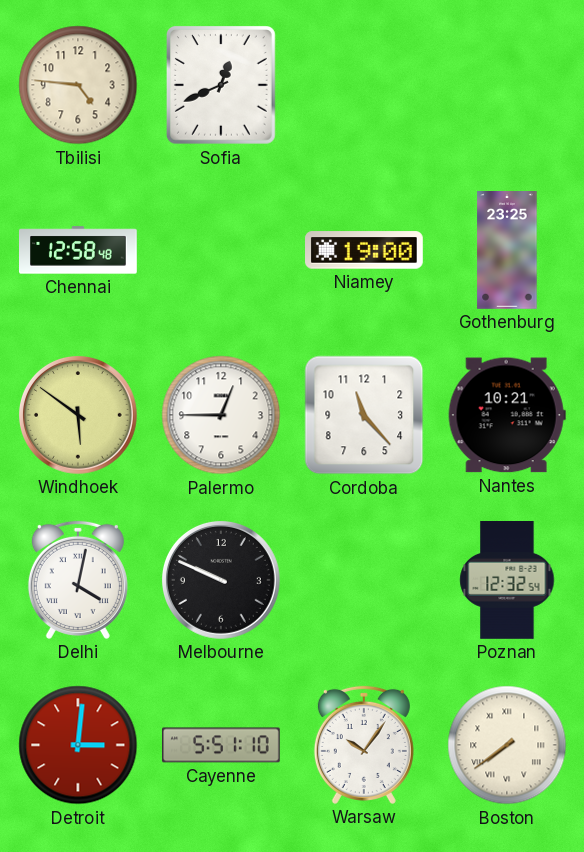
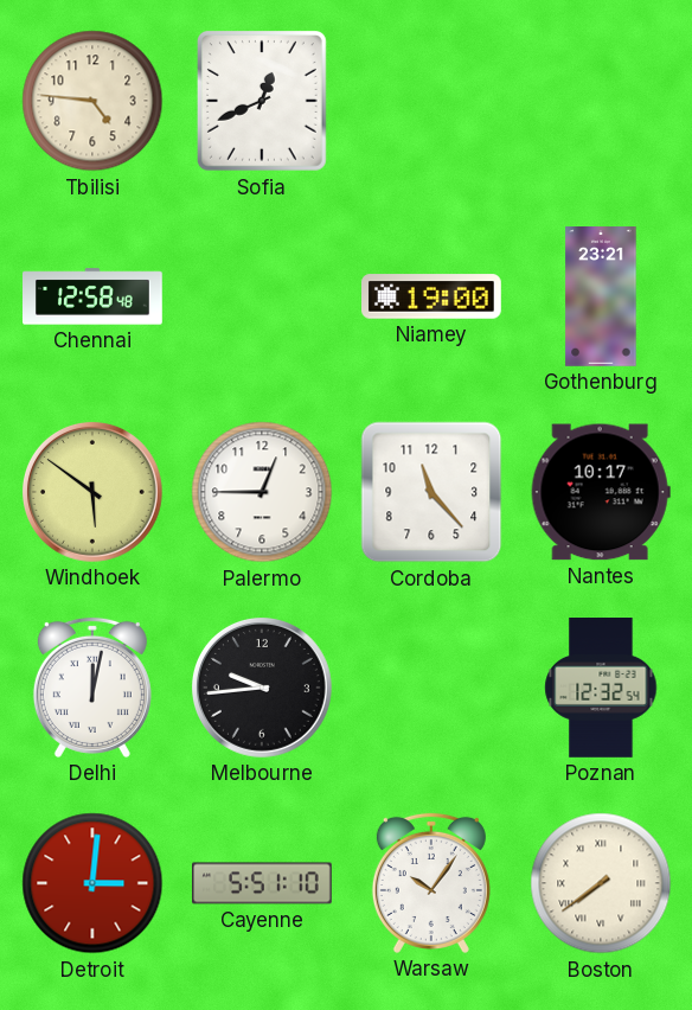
Gothenburg: 23:25 -> 23:21 (601, 298)
Nantes: 10:21 -> 10:17 (601, 492)
Delhi: 4:02 -> 12:02 (92, 688)
Melbourne: 9:49 -> 9:44 (263, 689)
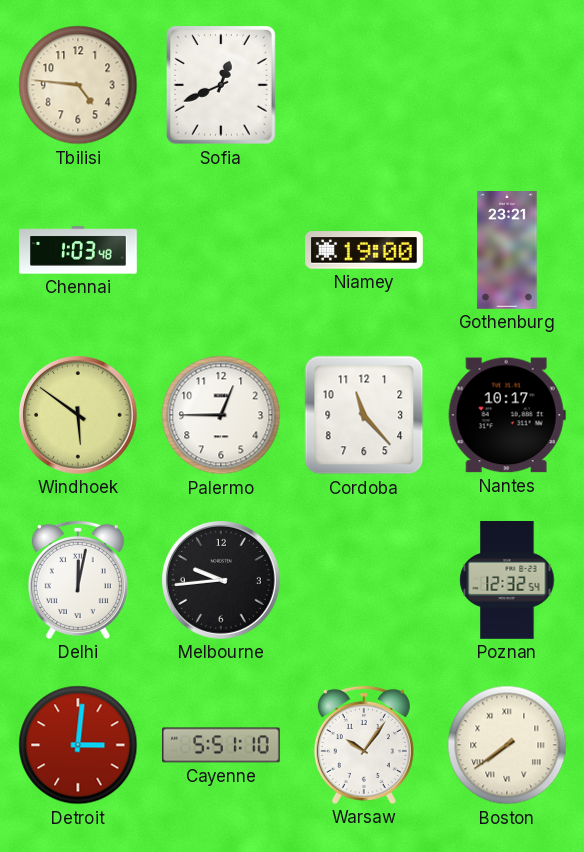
Chennai: 12:58 -> 1:03 (79, 250)
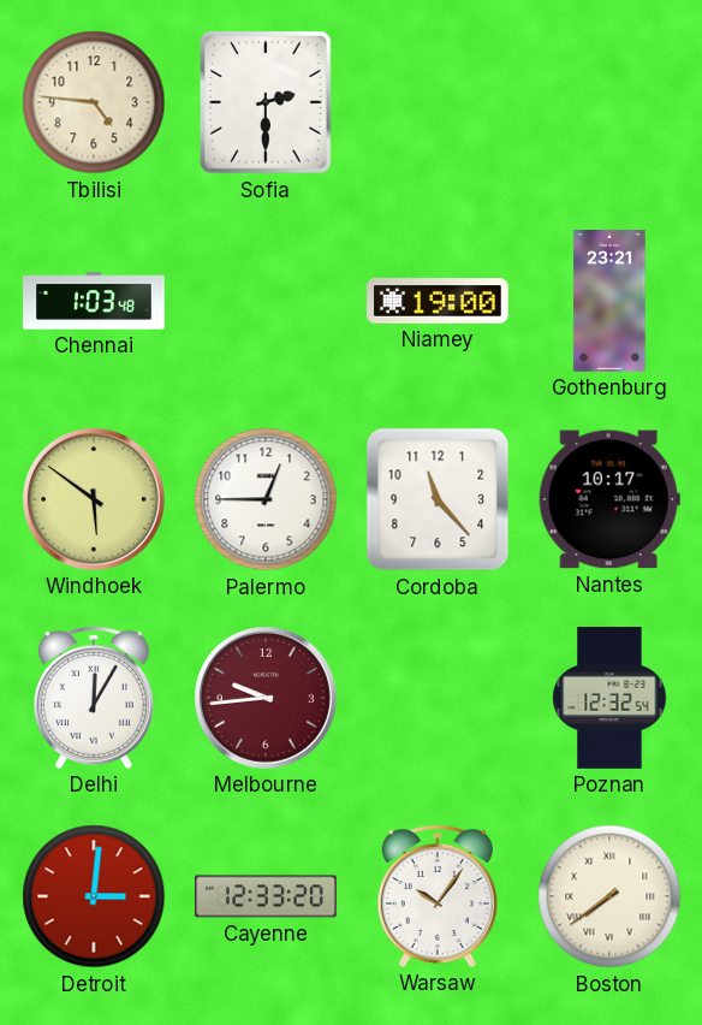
Sofia: 12:41 -> 2:30 (267, 103)
Delhi: 12:02 -> 12:05 (94, 698)
Melbourne dial: black -> burgundy (267, 699)
Cayenne: 5:51 -> 12:33 (266, 896)
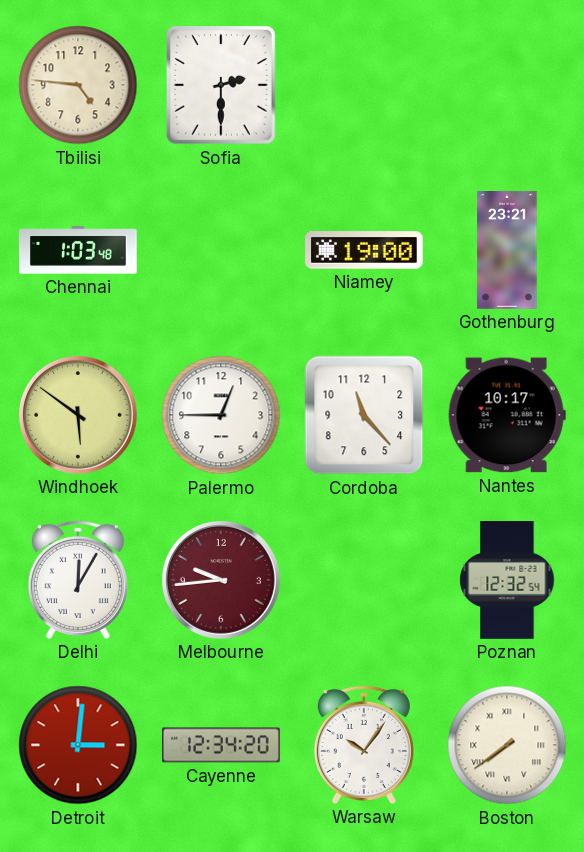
Cayenne: 12:33 -> 12:34 (221, 745)
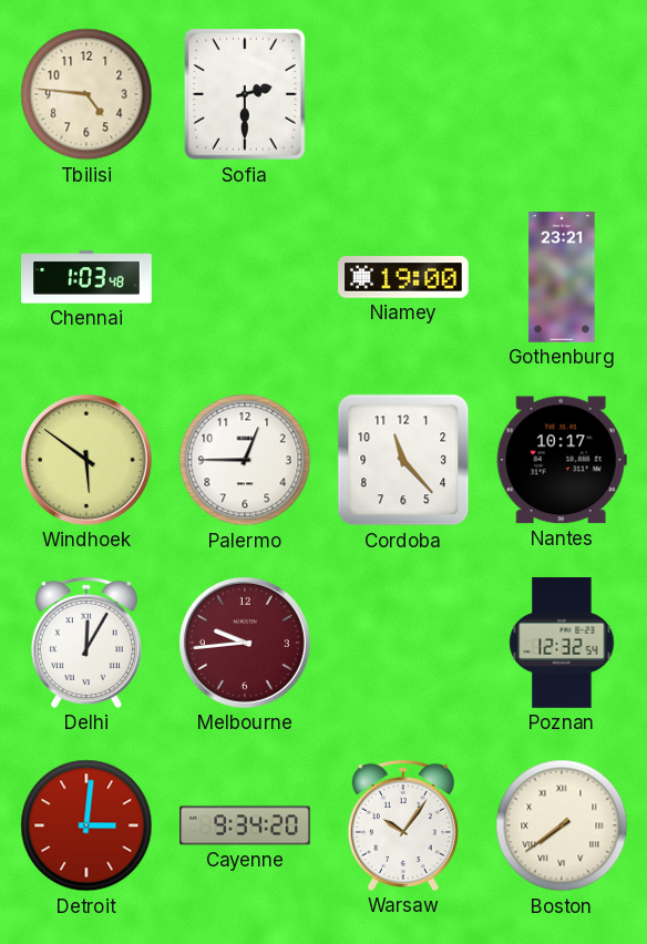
Cayenne: 12:34 -> 9:34 (245, 825)
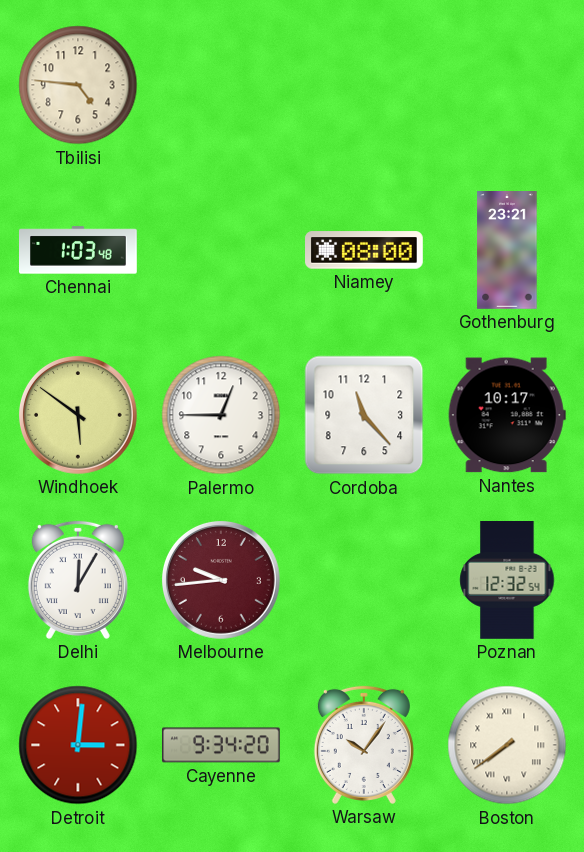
Sofia: 2:30 -> none (246, 95)
Niamey: 19:00 -> 08:00 (365, 250)
